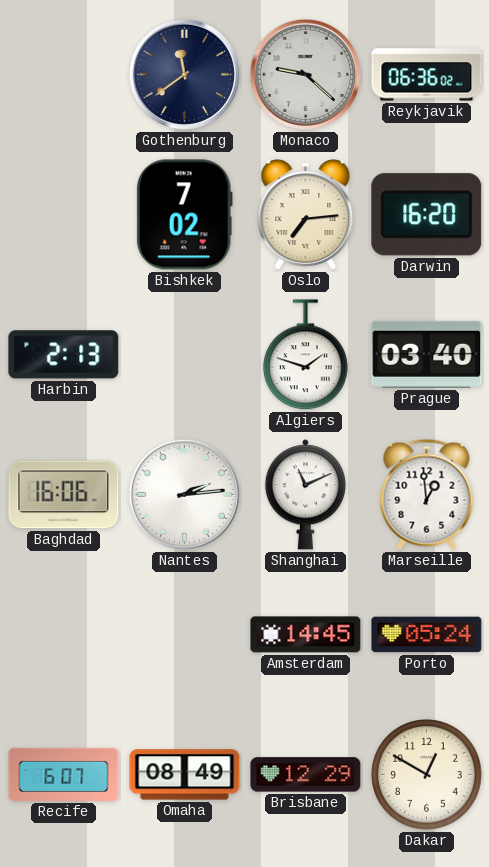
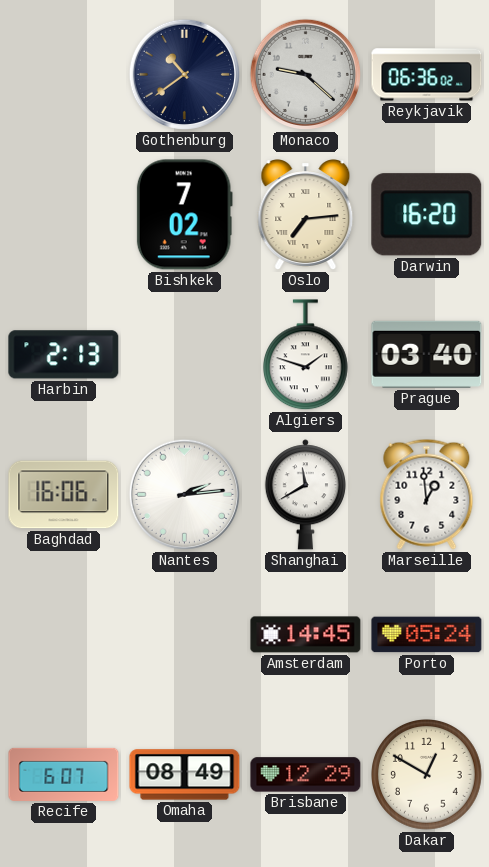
Gothenburg: 11:39 -> 10:39 (184, 74)
Shanghai: 11:11 -> 11:40 (305, 495)
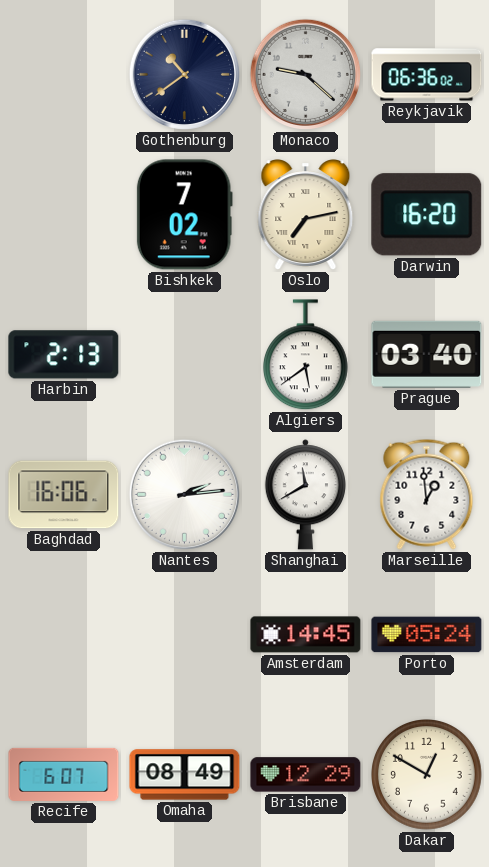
Oslo: 7:14 -> 7:13 (306, 215)
Algiers: 1:48 -> 5:39 (305, 355)
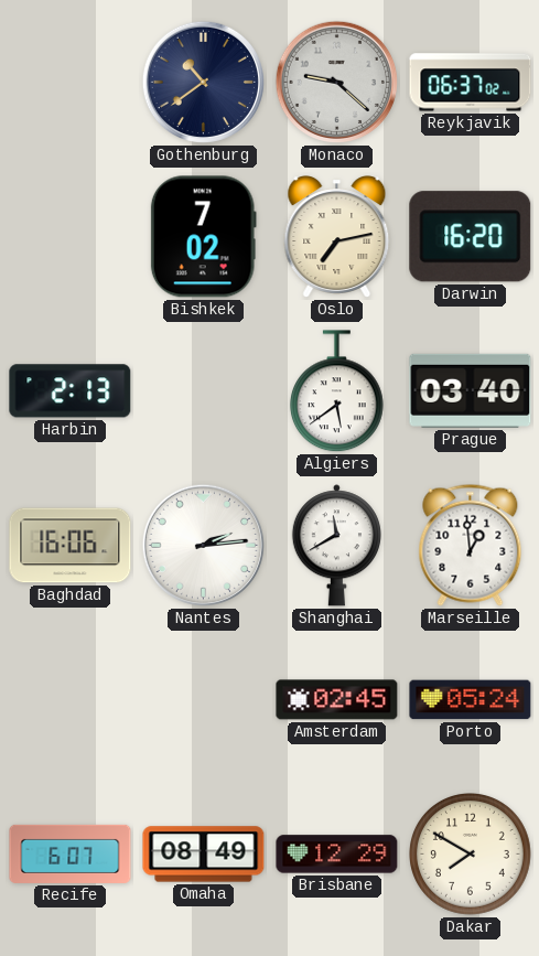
Reykjavik: 06:36 -> 06:37 (471, 83)
Amsterdam: 14:45 -> 02:45 (337, 700)
Dakar: 12:50 -> 7:50 (471, 855)
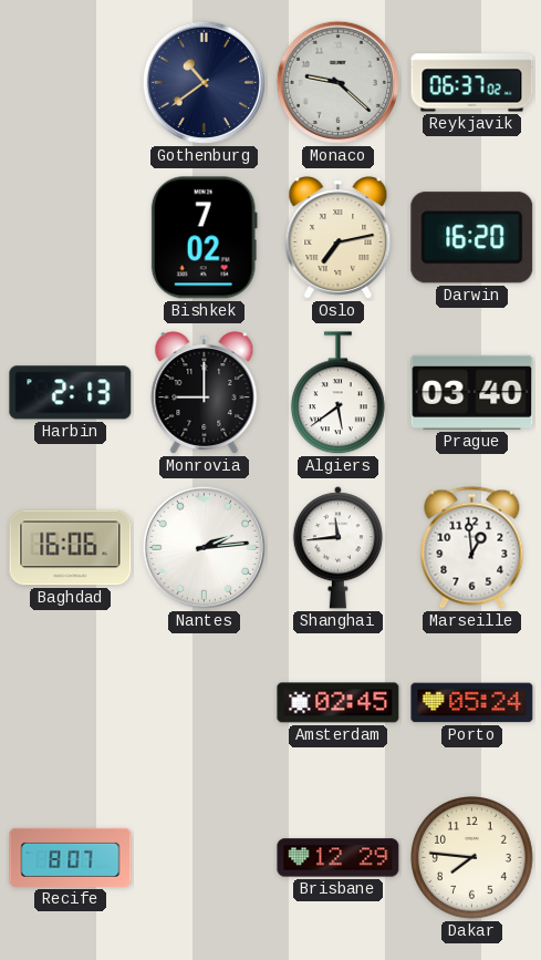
Monrovia: none -> 9:00 (205, 393)
Shanghai: 11:40 -> 11:44 (337, 548)
Recife: 6:07 -> 8:07 (71, 857)
Omaha: 08:49 -> none (204, 855)
Dakar: 7:50 -> 7:46 (472, 858)
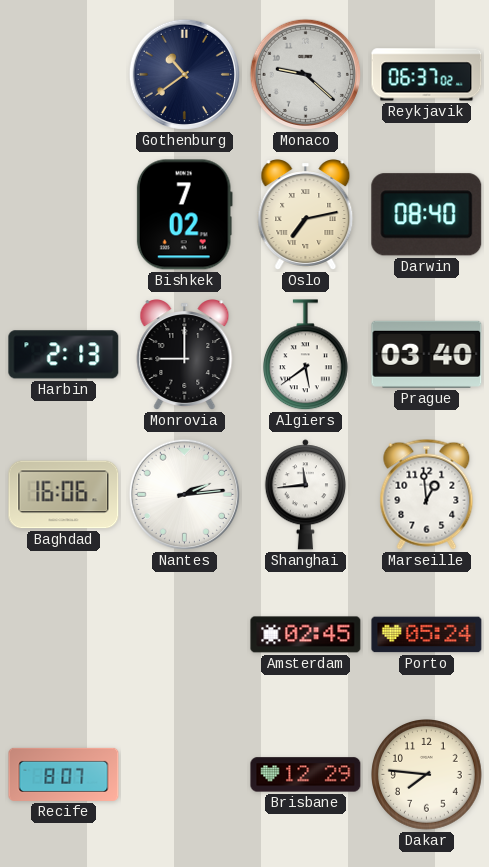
Darwin: 16:20 -> 08:40 (427, 215)
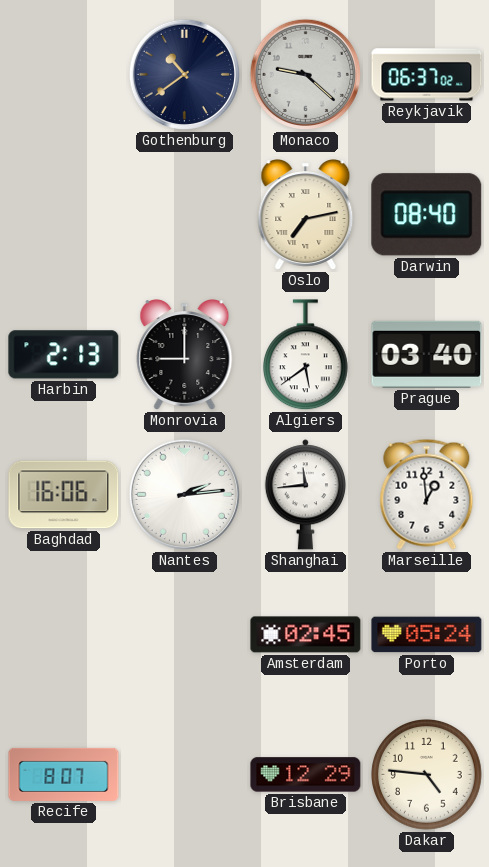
Bishkek: 7:02 -> none (184, 215)
Dakar: 7:46 -> 4:46 (427, 775)
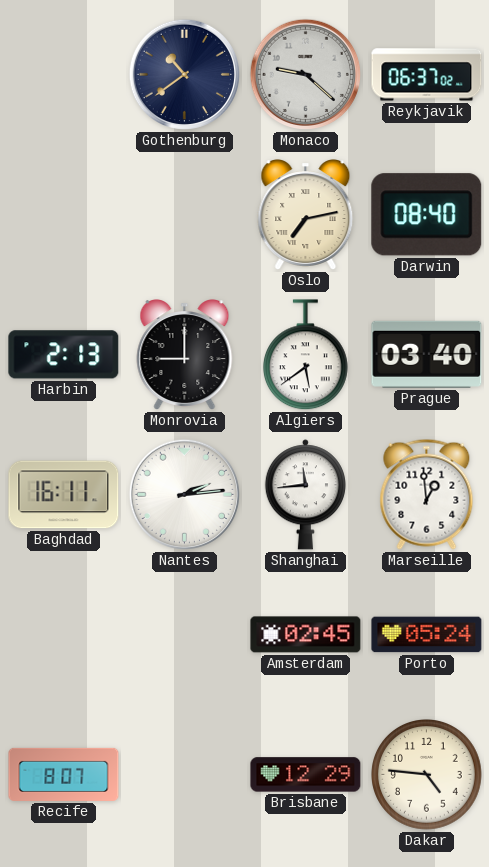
Baghdad: 16:06 -> 16:11 (64, 495)
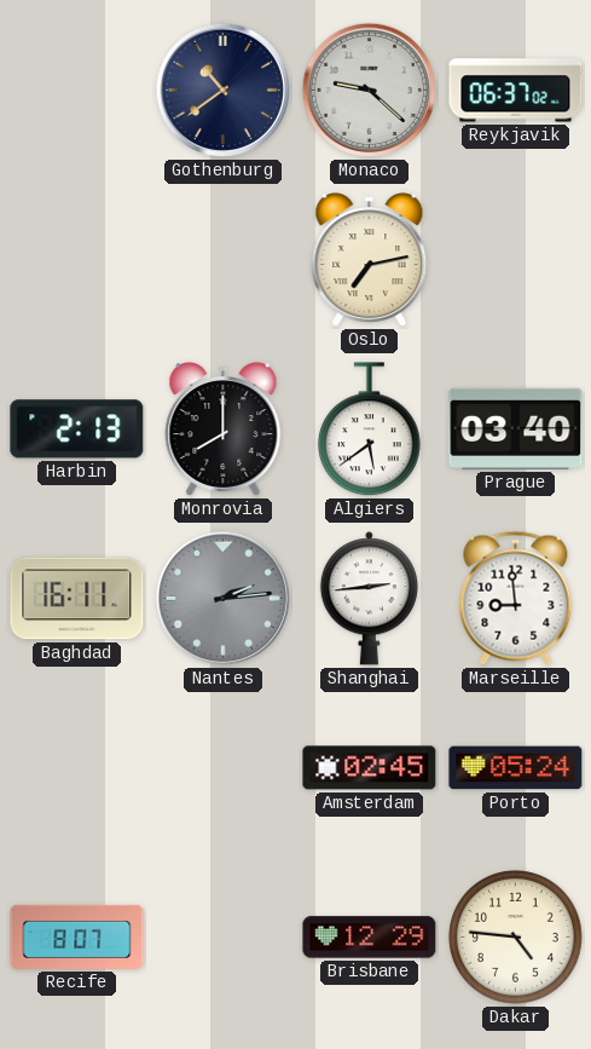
Darwin: 08:40 -> none (427, 215)
Monrovia: 9:00 -> 8:00 (224, 430)
Nantes dial: white -> grey (222, 598)
Shanghai: 11:44 -> 2:44 (369, 599)
Marseille: 12:59 -> 8:59 (516, 598)
